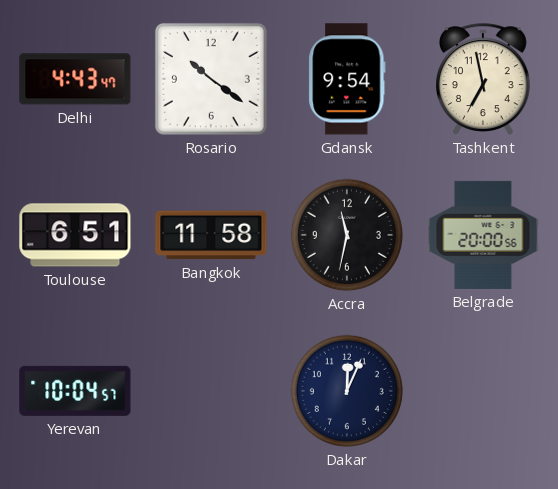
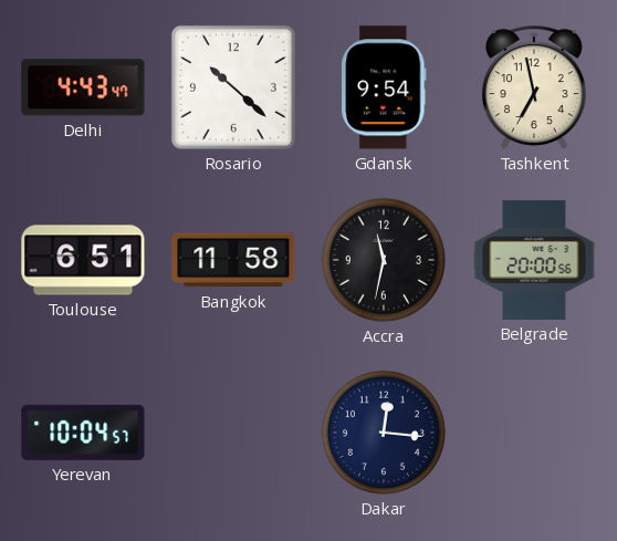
Rosario: 10:21 -> 10:22 (233, 87)
Dakar: 12:04 -> 12:16 (384, 433)
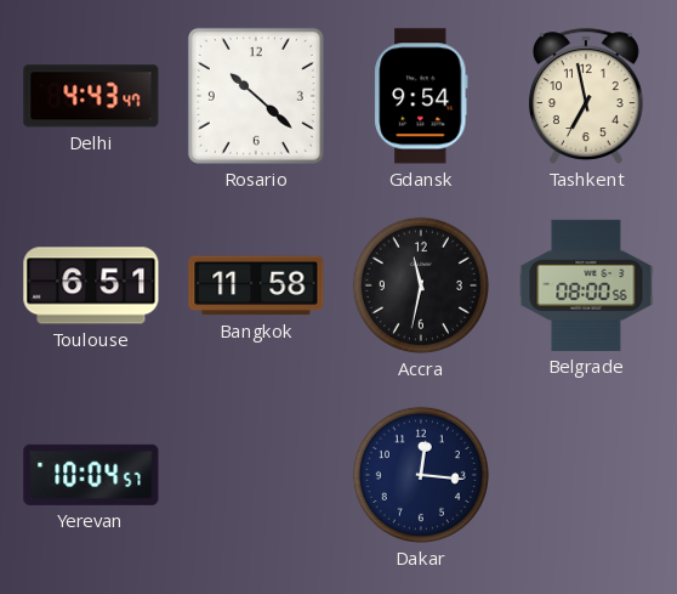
Belgrade: 20:00 -> 08:00 (586, 285)
